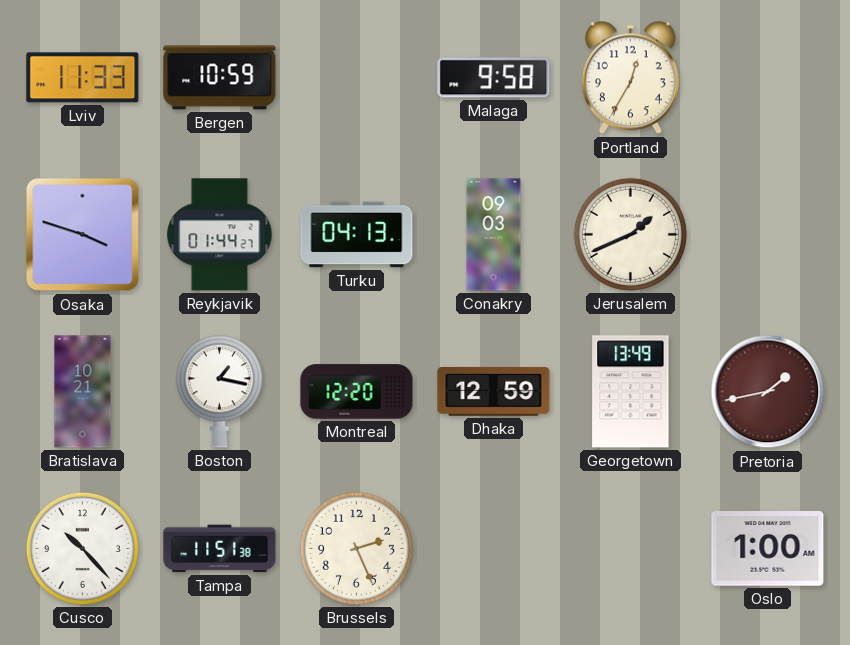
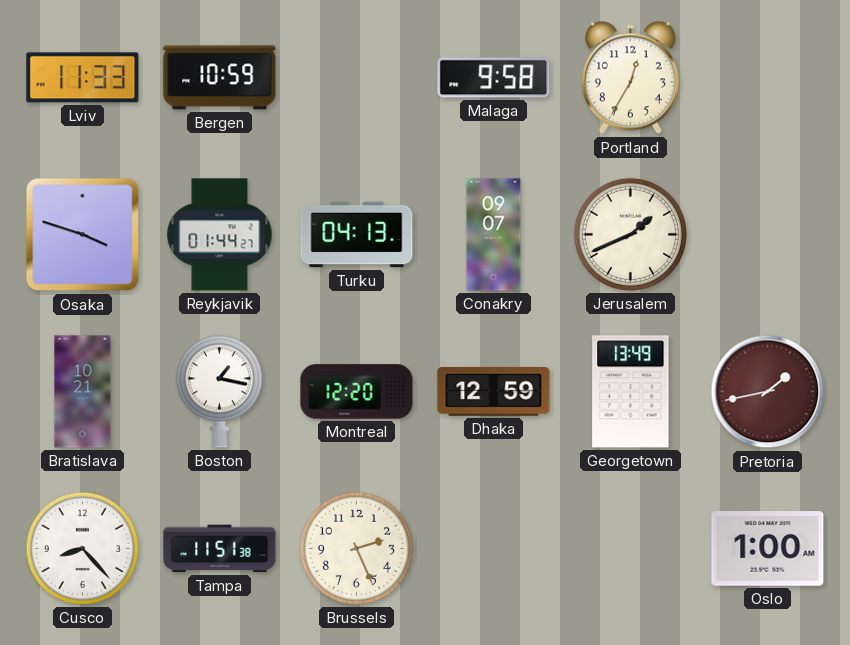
Conakry: 09:03 -> 09:07 (494, 235)
Cusco: 10:23 -> 8:23 (82, 548)
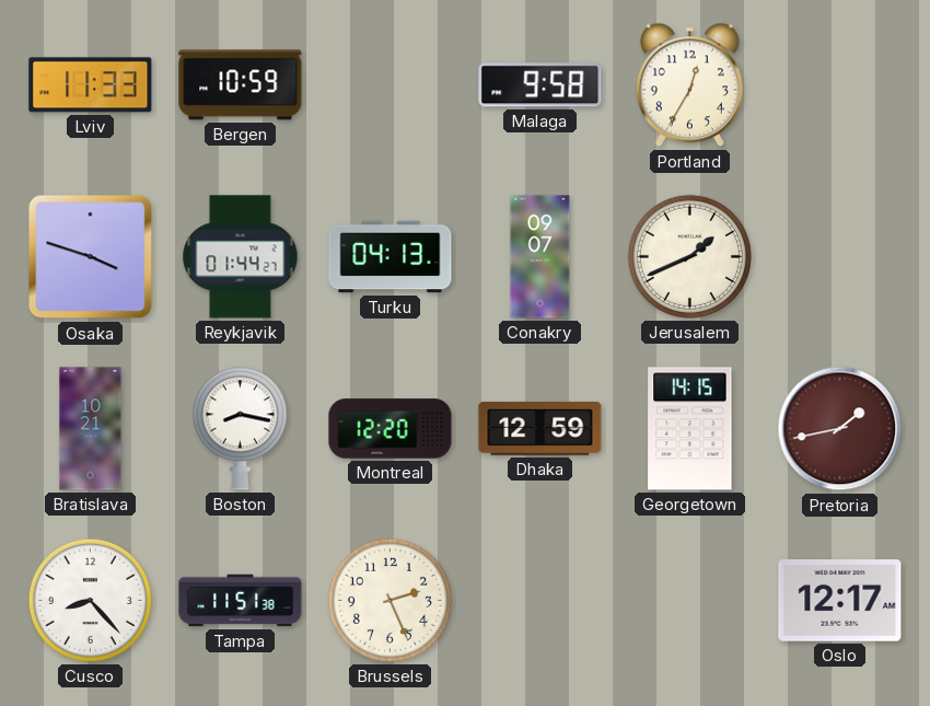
Boston: 1:17 -> 8:17 (240, 428)
Georgetown: 13:49 -> 14:15 (690, 429)
Oslo: 1:00 -> 12:17 (840, 601)
